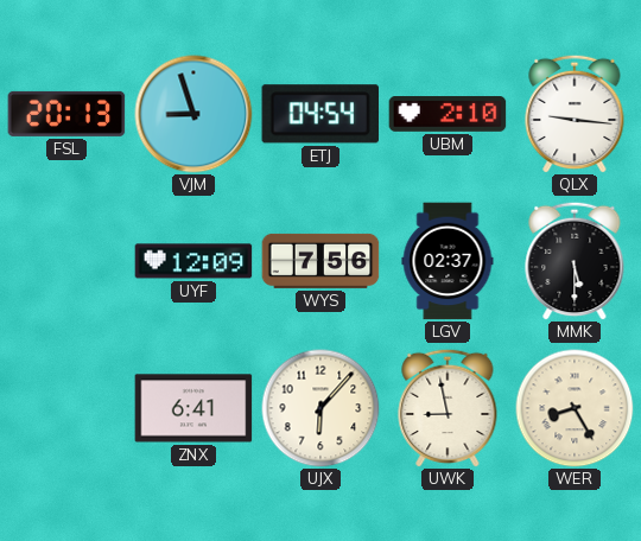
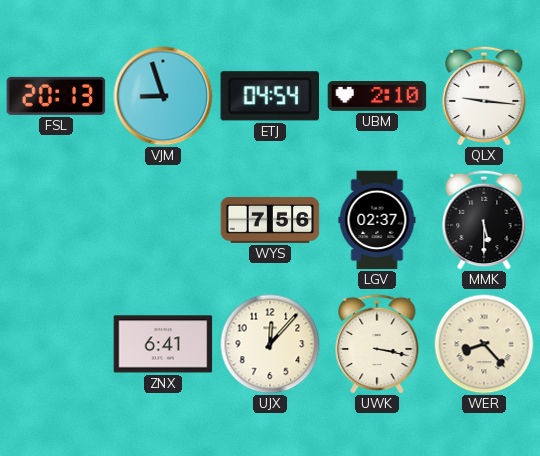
UYF: 12:09 -> none (193, 261)
UJX: 6:07 -> 12:07 (270, 344)
UWK: 8:58 -> 3:17 (377, 344)
WER: 8:25 -> 8:23 (484, 344)
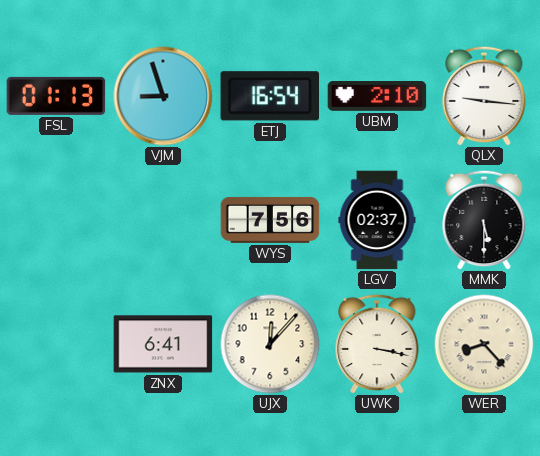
FSL: 20:13 -> 01:13 (56, 96)
ETJ: 04:54 -> 16:54 (270, 96)
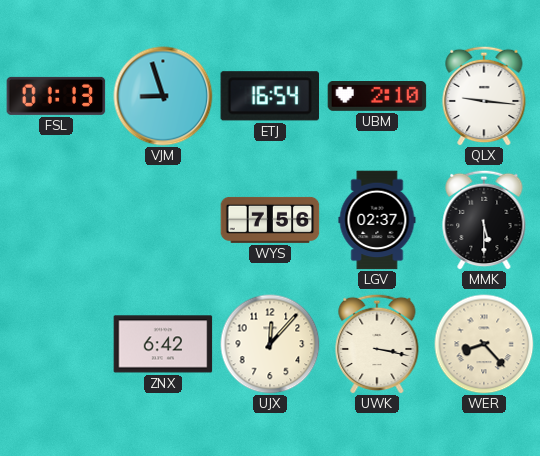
ZNX: 6:41 -> 6:42 (163, 344)
